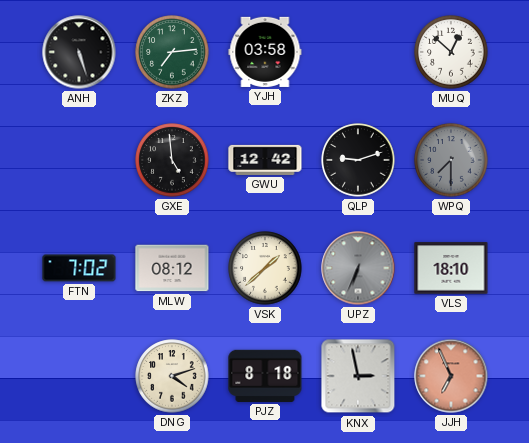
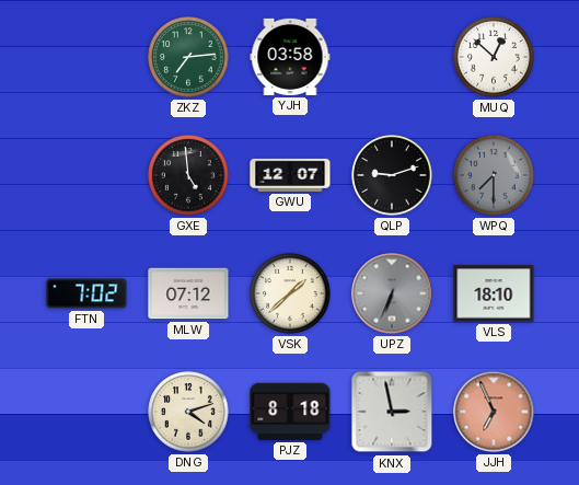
ANH: 5:27 -> none (79, 52)
GWU: 12:42 -> 12:07 (290, 175)
MLW: 08:12 -> 07:12 (188, 293)
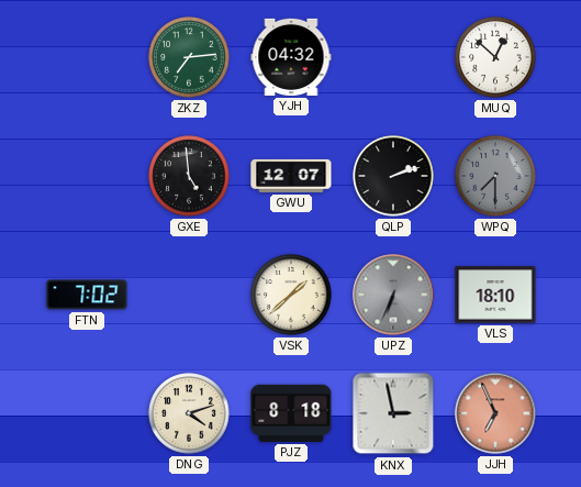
YJH: 03:58 -> 04:32 (291, 57)
QLP: 9:12 -> 2:12 (393, 176)
MLW: 07:12 -> none (188, 293)
